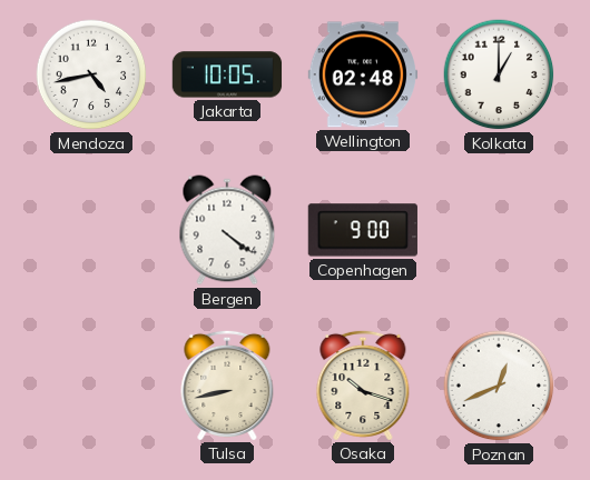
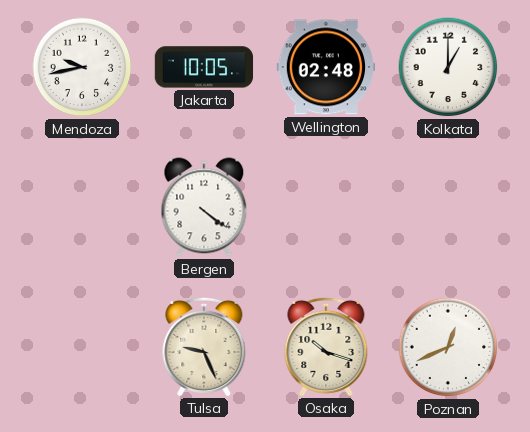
Mendoza: 4:43 -> 9:43 (82, 67)
Copenhagen: 9:00 -> none (362, 230)
Tulsa: 8:43 -> 9:26 (204, 346)
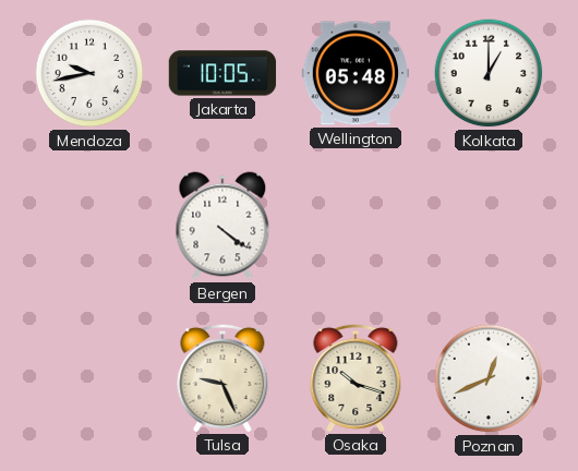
Wellington: 02:48 -> 05:48 (356, 73)
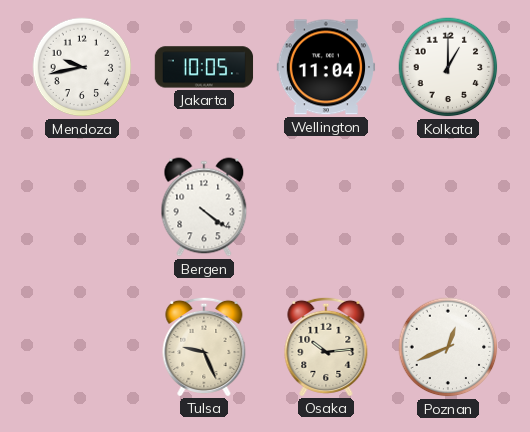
Wellington: 05:48 -> 11:04 (326, 67)
Osaka: 10:18 -> 10:14 (326, 346)
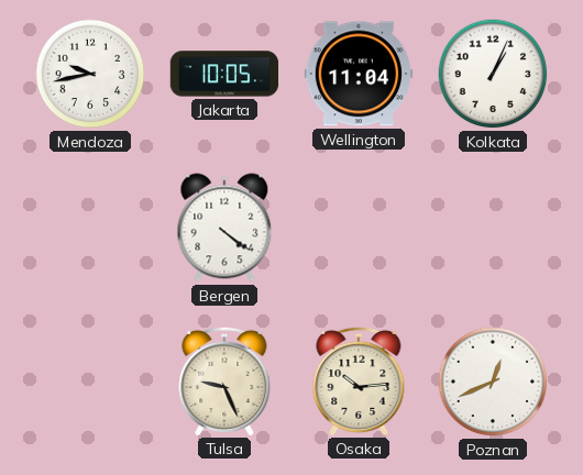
Kolkata: 1:00 -> 1:04 (493, 74)
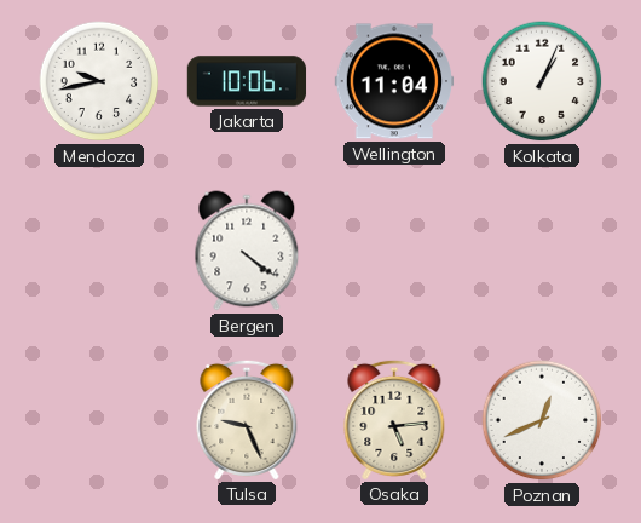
Jakarta: 10:05 -> 10:06 (247, 81)
Osaka: 10:14 -> 5:14 (394, 419)
